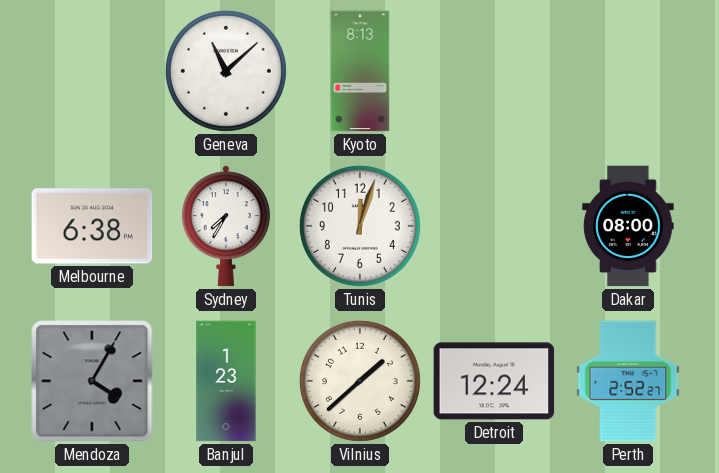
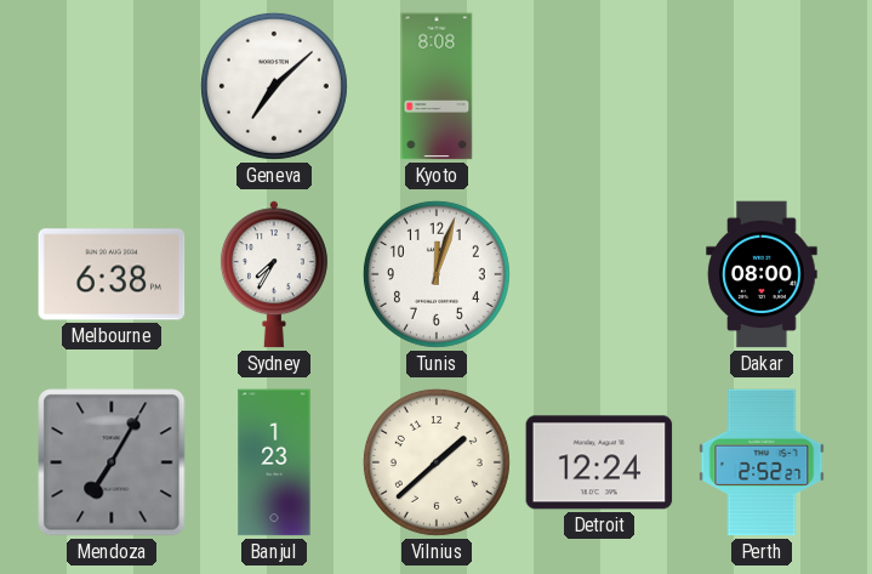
Geneva: 11:08 -> 7:08 (274, 86)
Kyoto: 8:13 -> 8:08 (437, 86)
Mendoza: 4:05 -> 7:05 (112, 462)
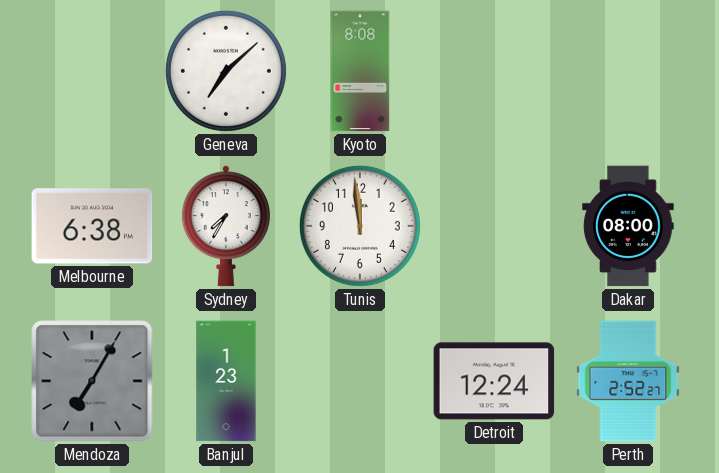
Tunis: 12:03 -> 11:59 (360, 226)
Vilnius: 1:38 -> none (437, 462)
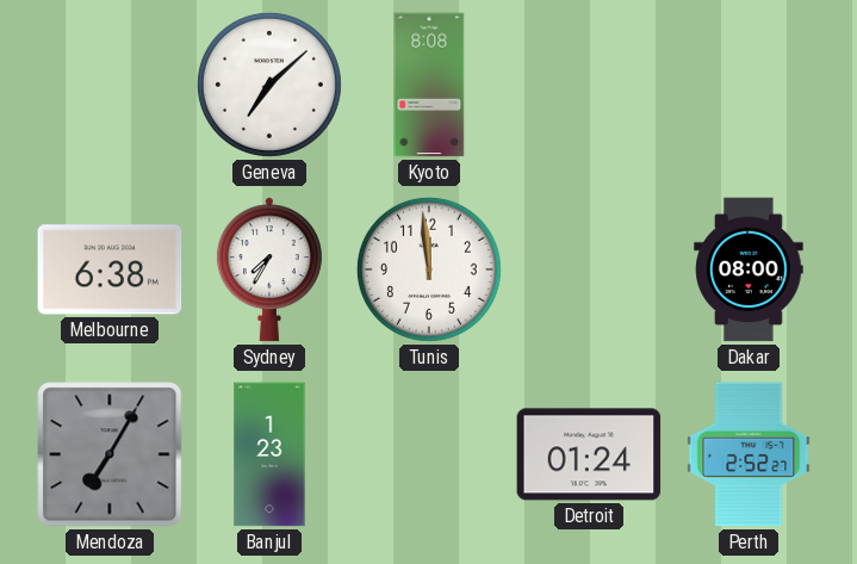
Detroit: 12:24 -> 01:24 (589, 454)
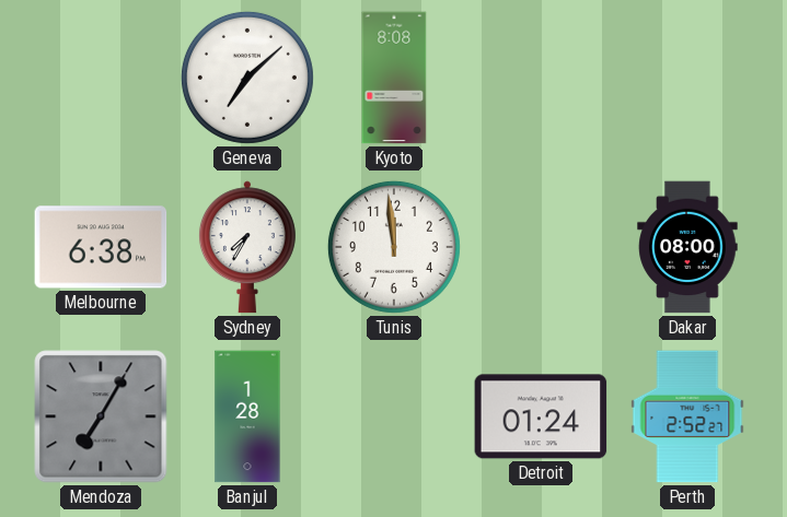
Banjul: 1:23 -> 1:28 (247, 416)
